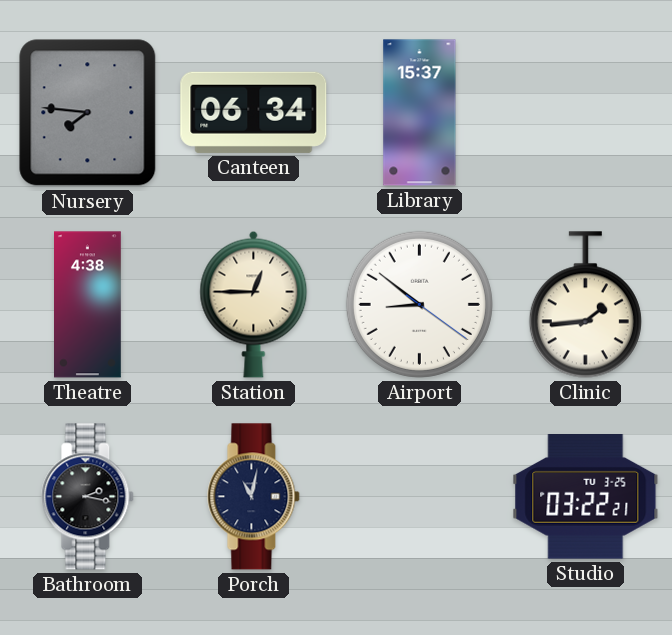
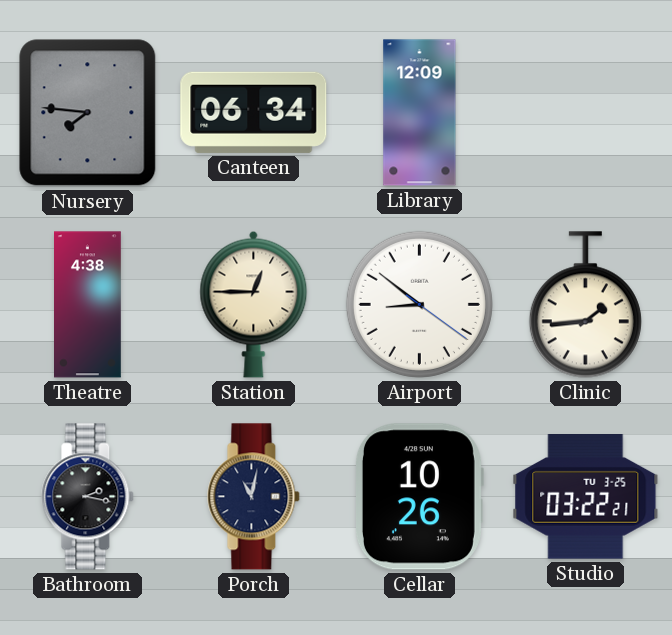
Library: 15:37 -> 12:09 (420, 113)
Cellar: none -> 10:26 (419, 497)
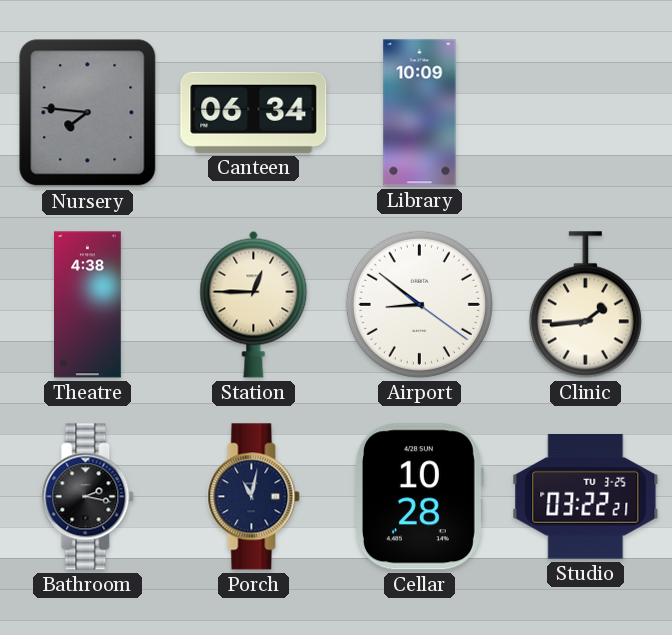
Library: 12:09 -> 10:09 (420, 113)
Cellar: 10:26 -> 10:28 (419, 497)
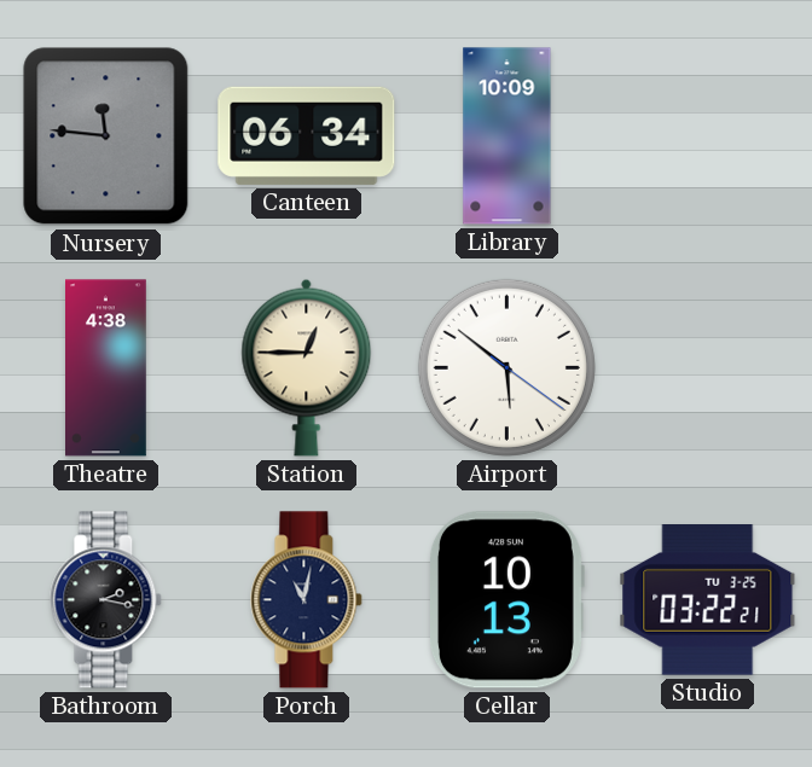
Nursery: 7:46 -> 11:46 (106, 136)
Airport: 8:51 -> 5:51 (506, 367)
Clinic: 1:44 -> none (585, 305)
Cellar: 10:28 -> 10:13 (506, 600)
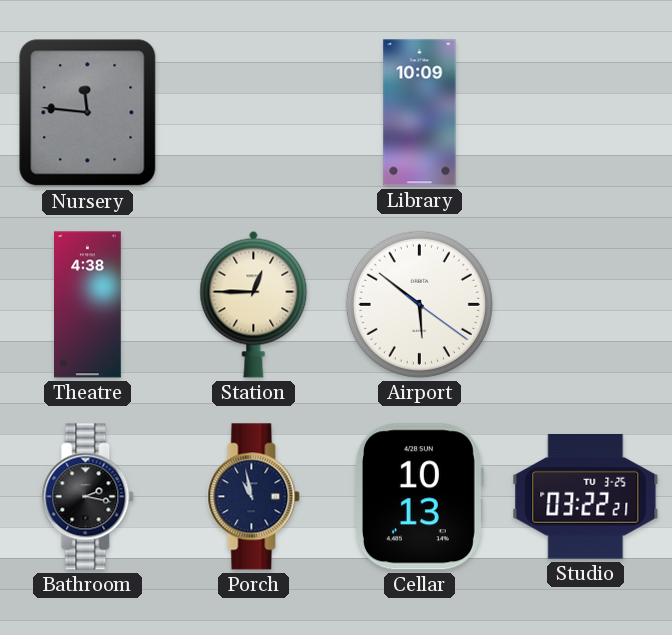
Canteen: 06:34 -> none (307, 135)
Porch: 11:02 -> 10:58 (254, 497)
